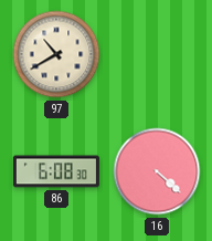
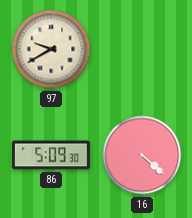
97: 10:40 -> 9:40 (51, 49)
86: 6:08 -> 5:09 (51, 155)
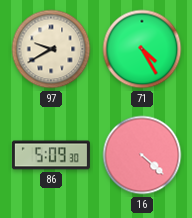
71: none -> 4:25 (142, 49)
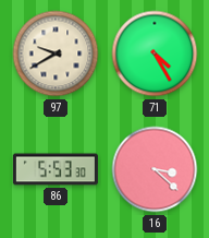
86: 5:09 -> 5:53 (56, 169)
16: 4:22 -> 3:22 (155, 169)
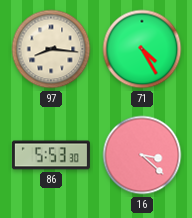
97: 9:40 -> 8:16 (51, 49)
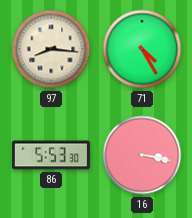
16: 3:22 -> 3:17 (142, 155)
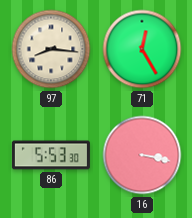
71: 4:25 -> 12:25 (142, 49)
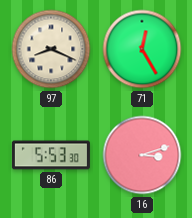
97: 8:16 -> 8:19 (51, 49)
16: 3:17 -> 3:12 (142, 155)
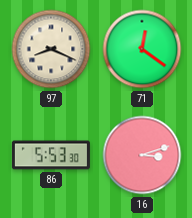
71: 12:25 -> 12:21 (142, 49)
